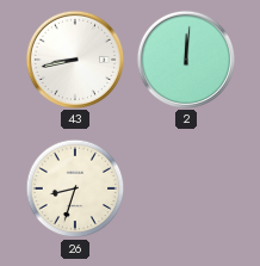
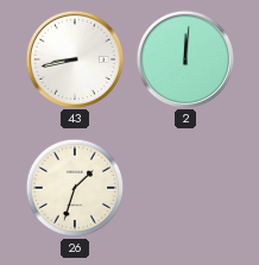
26: 8:33 -> 1:33 (75, 188)
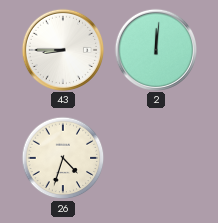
43: 8:43 -> 8:45 (62, 49)
26: 1:33 -> 4:33 (63, 158)
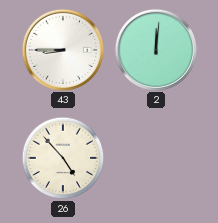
26: 4:33 -> 4:53 (63, 158)
